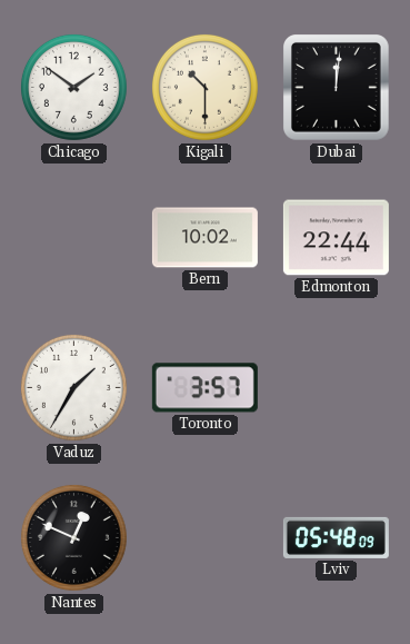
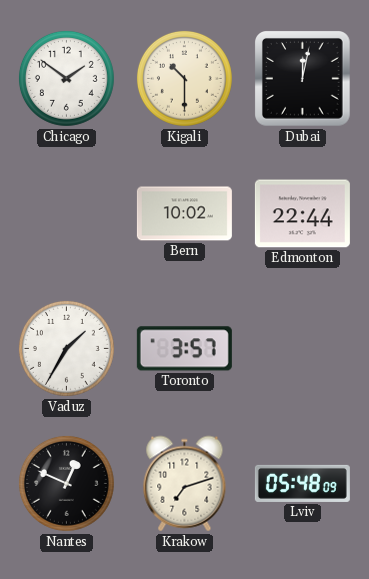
Dubai: 12:01 -> 12:02 (303, 79)
Krakow: none -> 7:12 (185, 484)
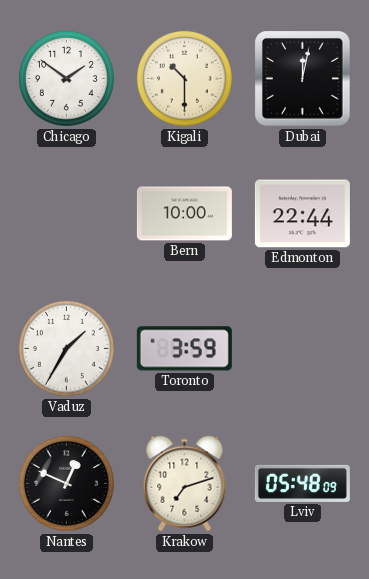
Bern: 10:02 -> 10:00 (184, 214)
Toronto: 3:57 -> 3:59 (184, 349)
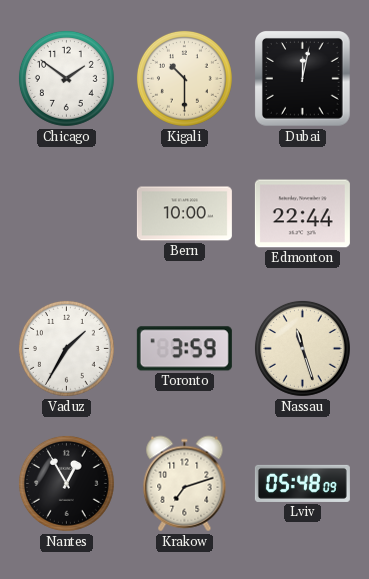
Nassau: none -> 11:27 (302, 348)
Nantes: 12:49 -> 12:55 (66, 483)
